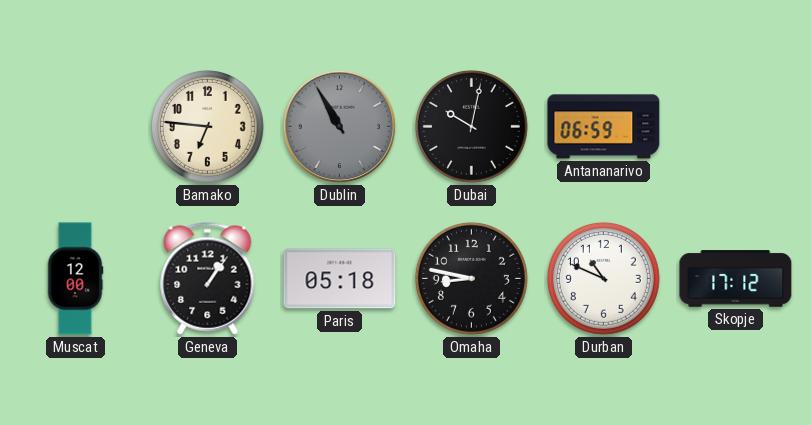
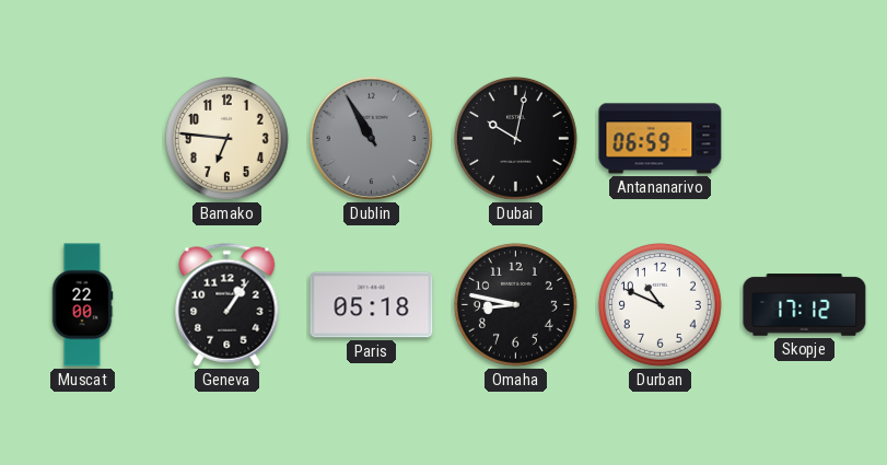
Muscat: 12:00 -> 22:00 (82, 305)
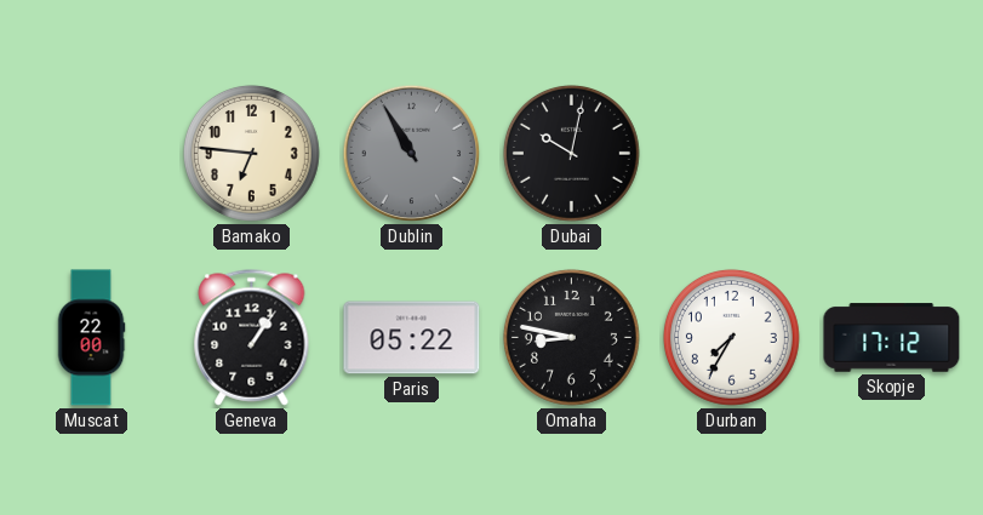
Antananarivo: 06:59 -> none (661, 139)
Paris: 05:18 -> 05:22 (412, 338)
Durban: 10:49 -> 7:35 (731, 337)
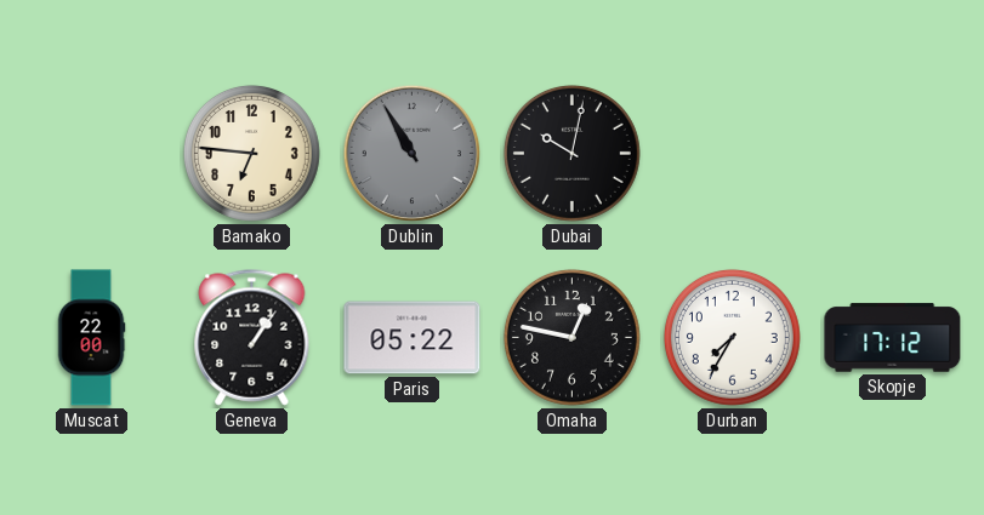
Omaha: 8:47 -> 12:47 (571, 337)
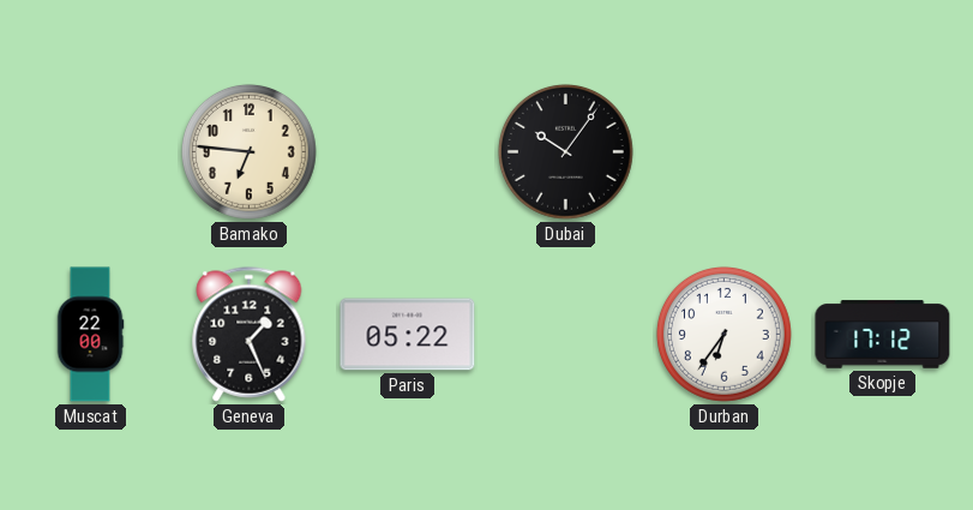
Dublin: 10:55 -> none (413, 154)
Dubai: 10:02 -> 10:06 (565, 151)
Geneva: 1:06 -> 1:26 (250, 335)
Omaha: 12:47 -> none (571, 337)
Durban: 7:35 -> 6:36 (723, 334)
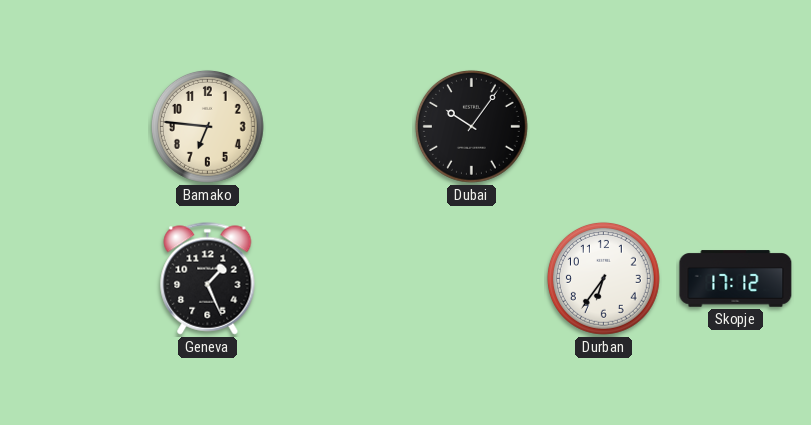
Muscat: 22:00 -> none (90, 335)
Paris: 05:22 -> none (408, 335)
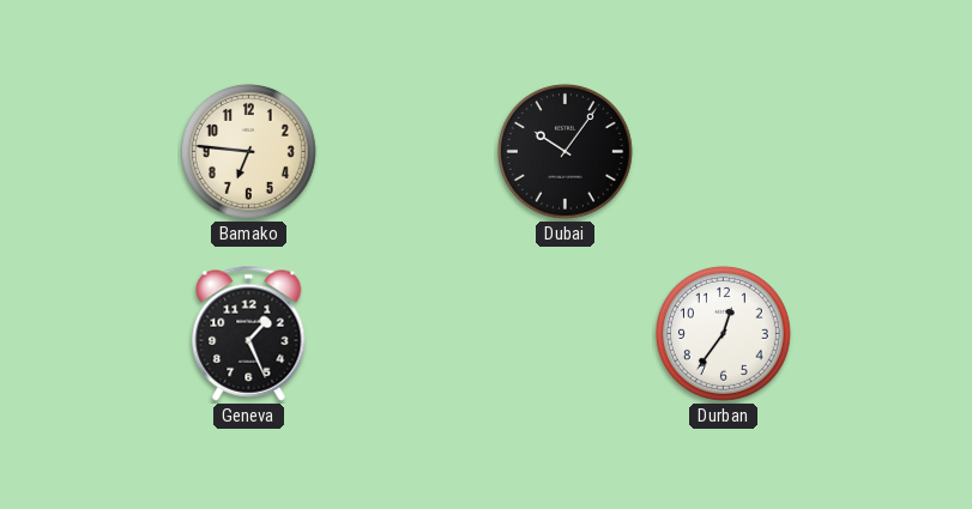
Durban: 6:36 -> 12:36 (723, 333)
Skopje: 17:12 -> none (736, 279)
